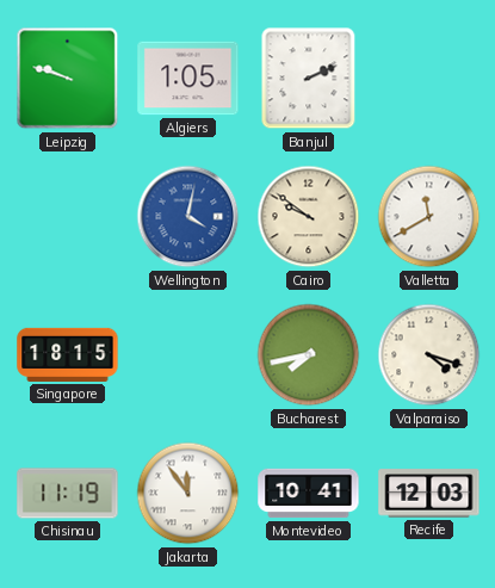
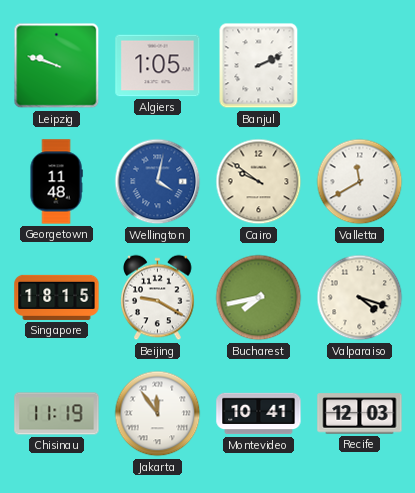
Georgetown: none -> 11:48 (56, 182)
Beijing: none -> 9:20 (158, 298)
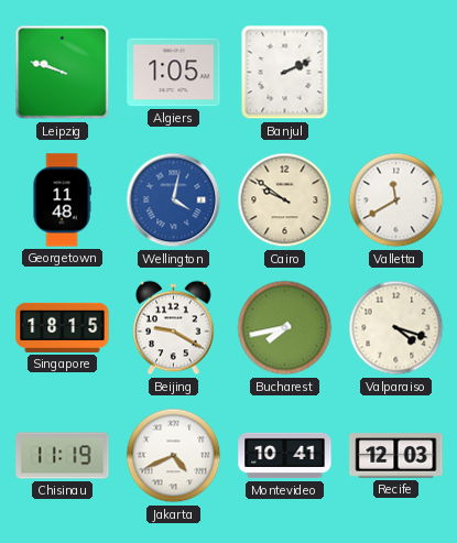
Jakarta: 11:54 -> 4:41 (174, 456)
